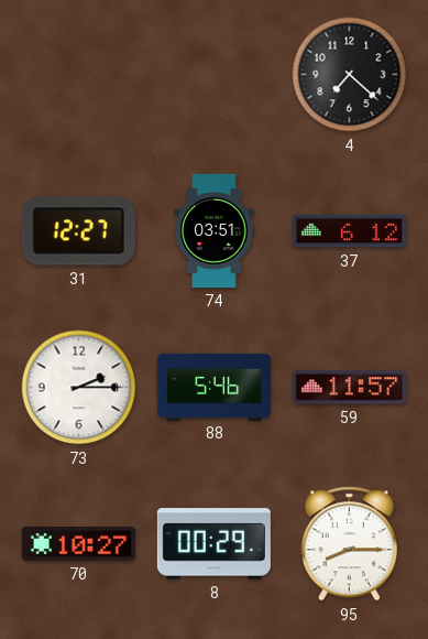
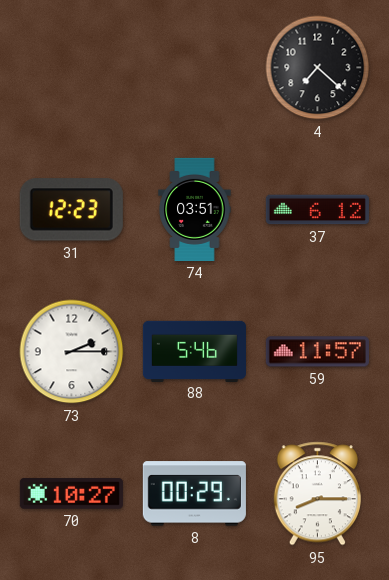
31: 12:27 -> 12:23 (71, 210)
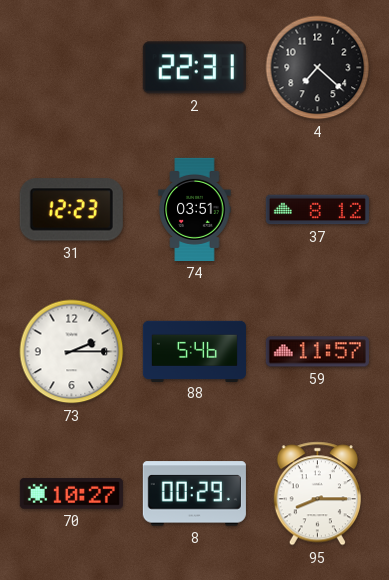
2: none -> 22:31 (194, 68)
37: 6:12 -> 8:12 (317, 210)
